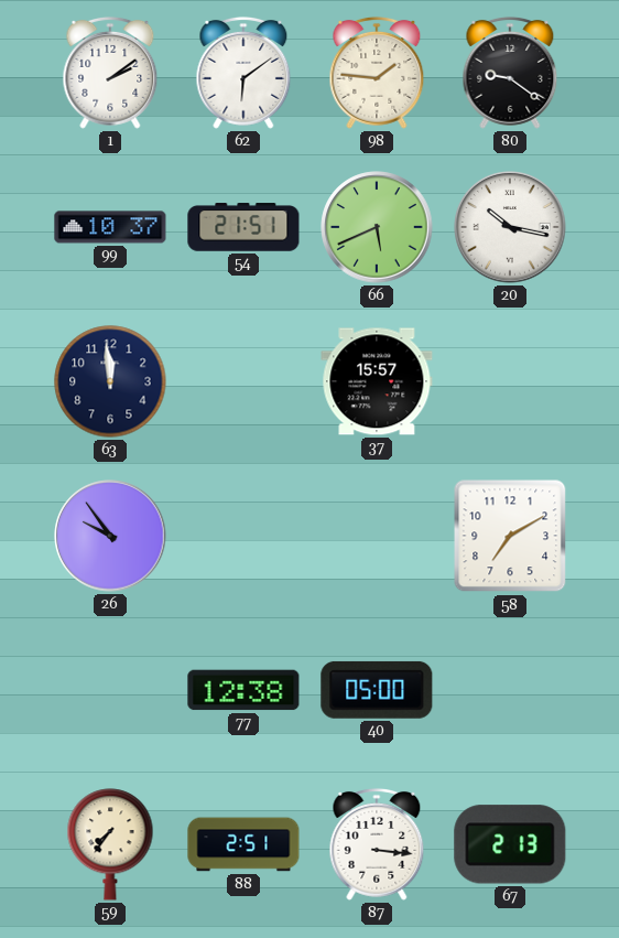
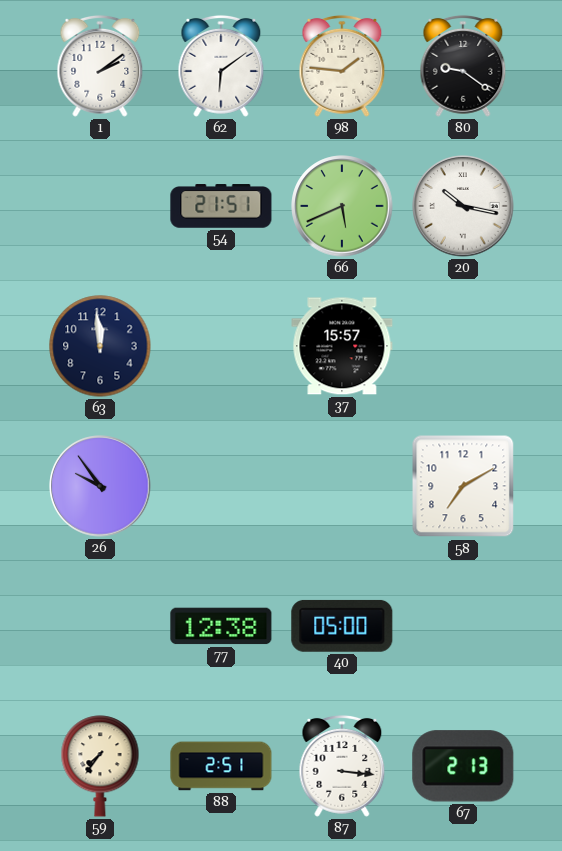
99: 10:37 -> none (110, 227)
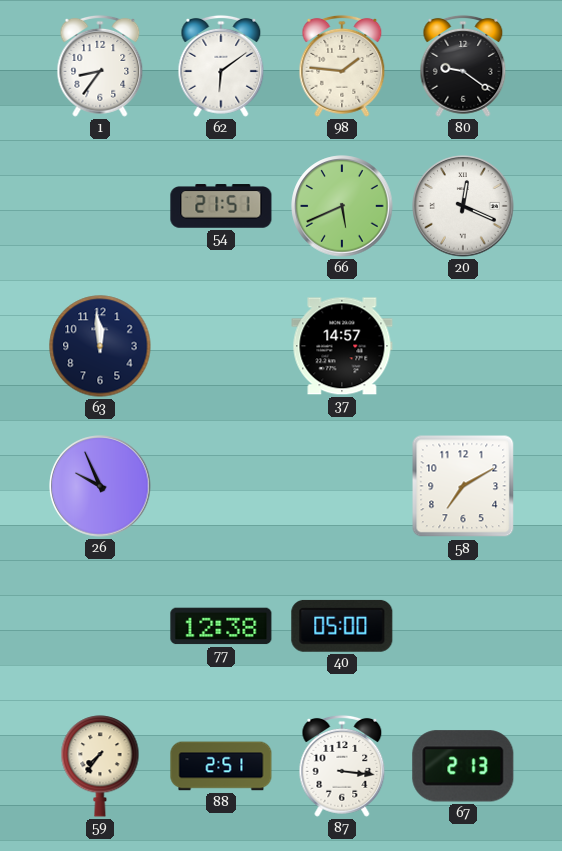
1: 2:09 -> 8:36 (100, 66)
20: 10:17 -> 12:19 (463, 206)
37: 15:57 -> 14:57 (342, 346)
26: 9:54 -> 9:56 (100, 486)
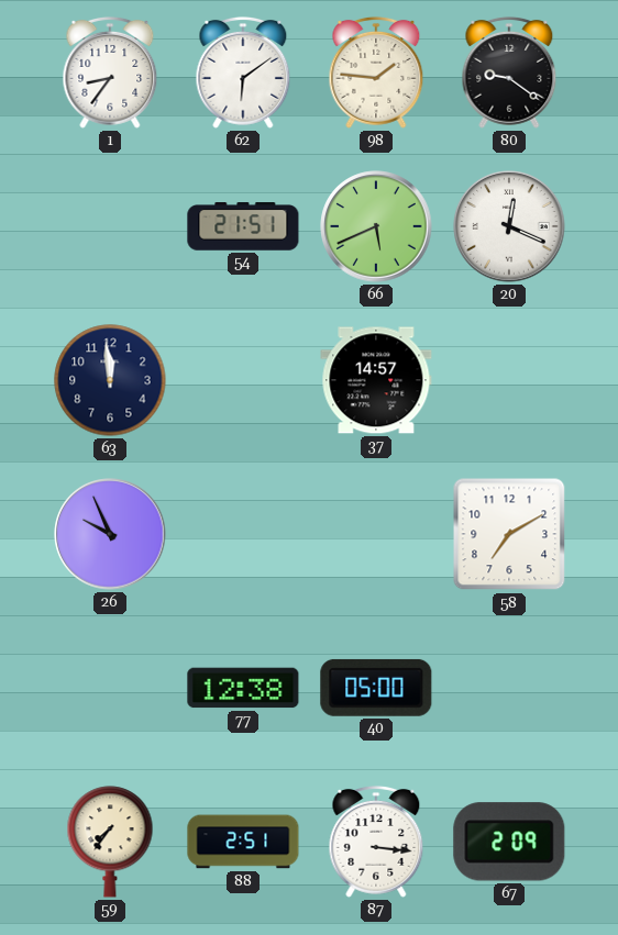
67: 2:13 -> 2:09 (509, 842)
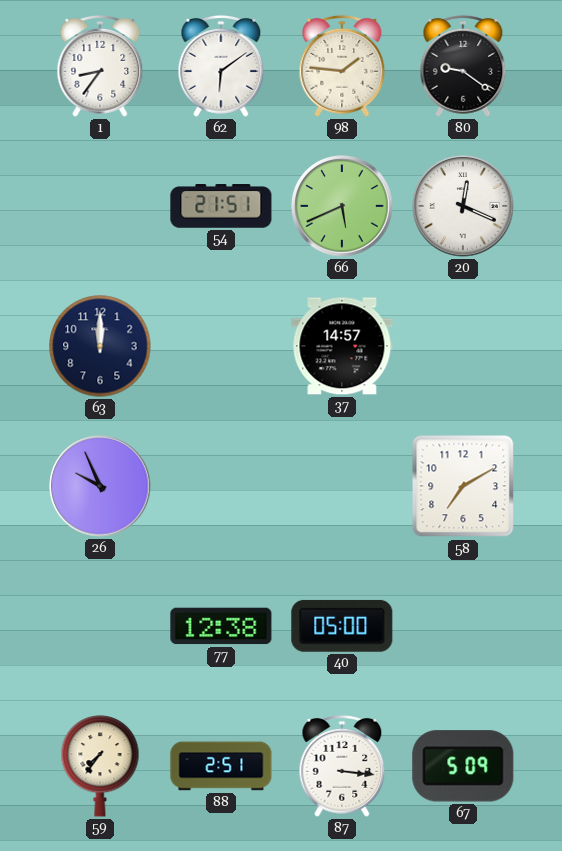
63: 11:59 -> 12:00 (100, 346)
67: 2:09 -> 5:09 (463, 766)
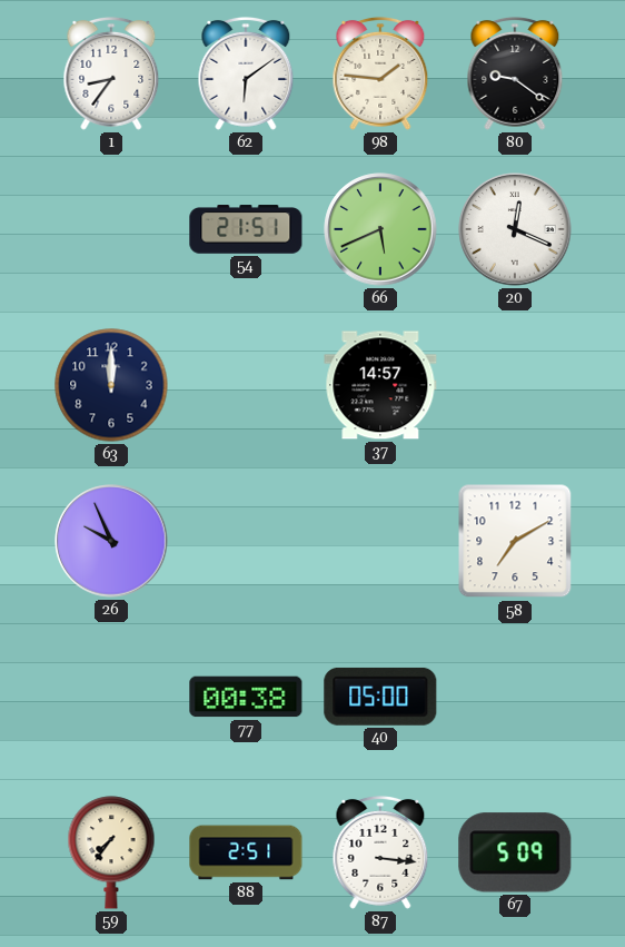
77: 12:38 -> 00:38 (246, 697)
